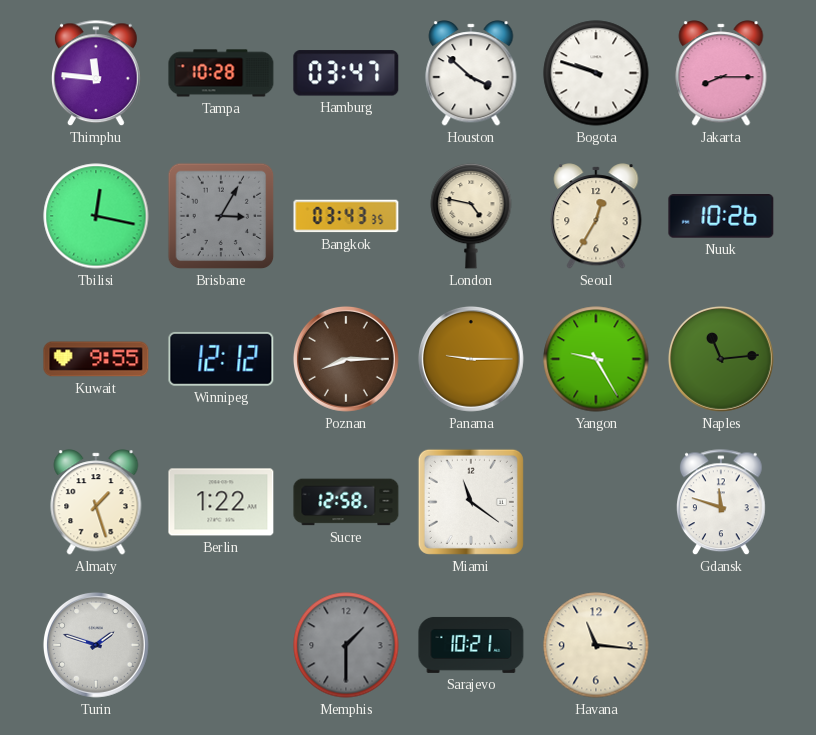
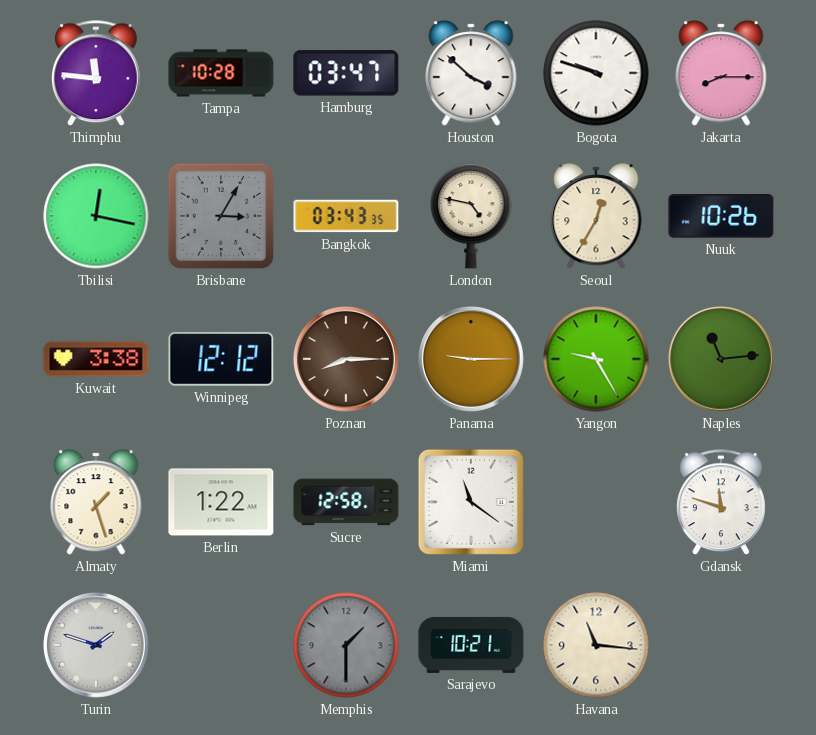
Kuwait: 9:55 -> 3:38 (96, 359)
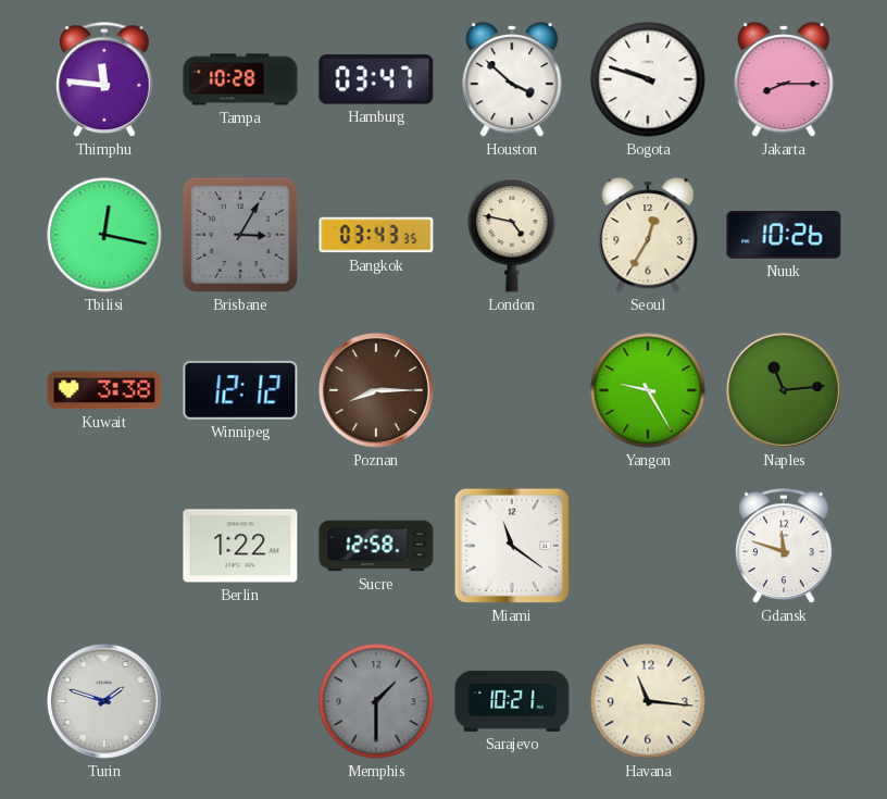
Panama: 9:15 -> none (471, 359)
Almaty: 1:27 -> none (96, 502)
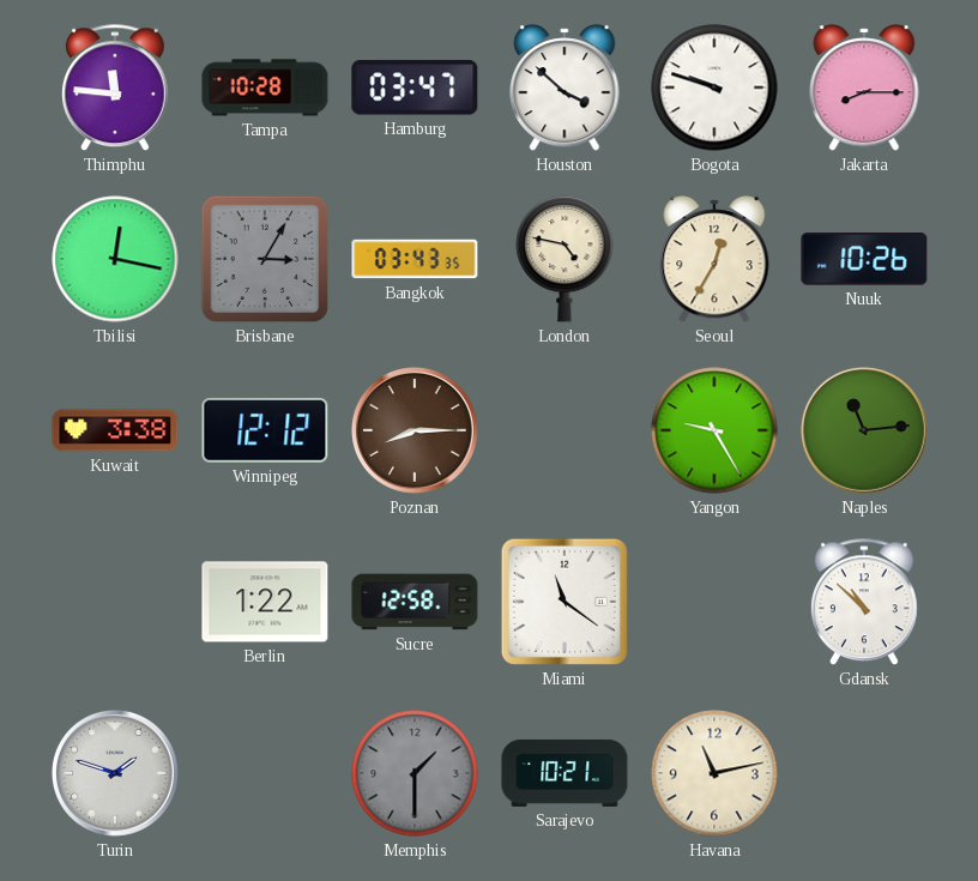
Gdansk: 11:48 -> 10:52 (865, 603)
Havana: 11:16 -> 11:13 (714, 773)
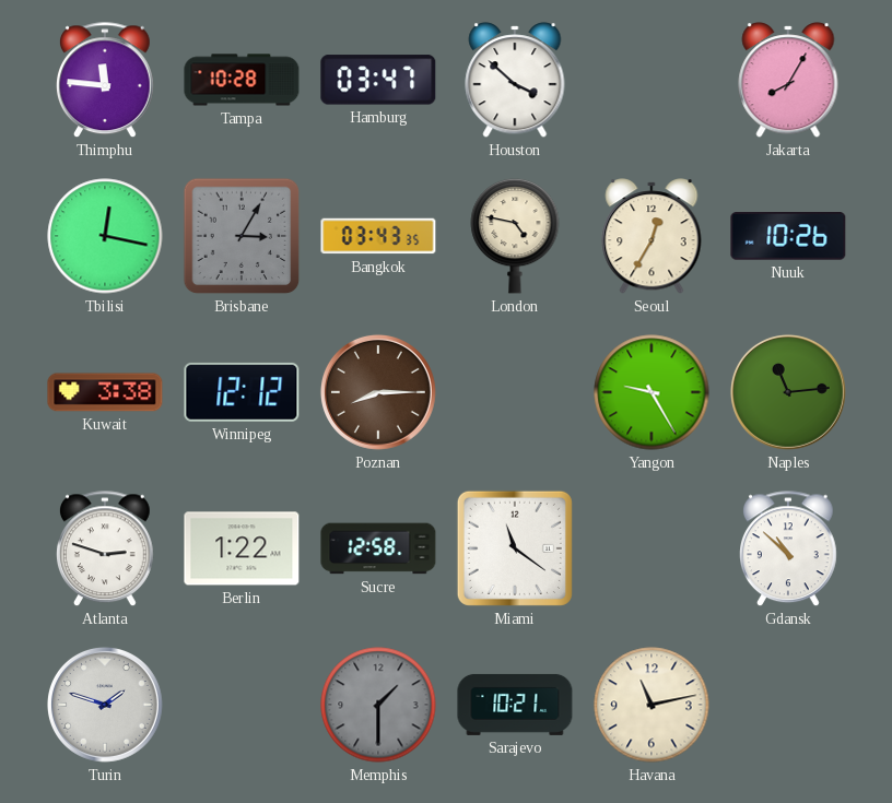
Bogota: 9:48 -> none (714, 88)
Jakarta: 8:15 -> 8:05 (788, 80)
Atlanta: none -> 2:48 (106, 550)
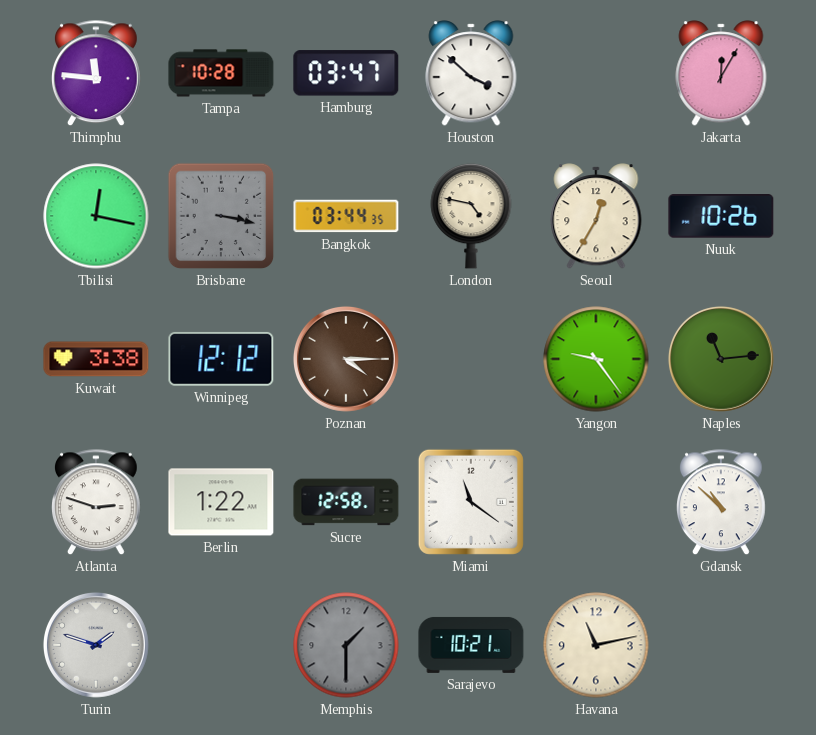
Jakarta: 8:05 -> 12:05 (721, 73)
Brisbane: 3:05 -> 3:17 (221, 216)
Bangkok: 03:43 -> 03:44 (346, 216)
Poznan: 8:15 -> 4:15 (346, 359)
Yangon: 9:25 -> 9:24 (596, 359)
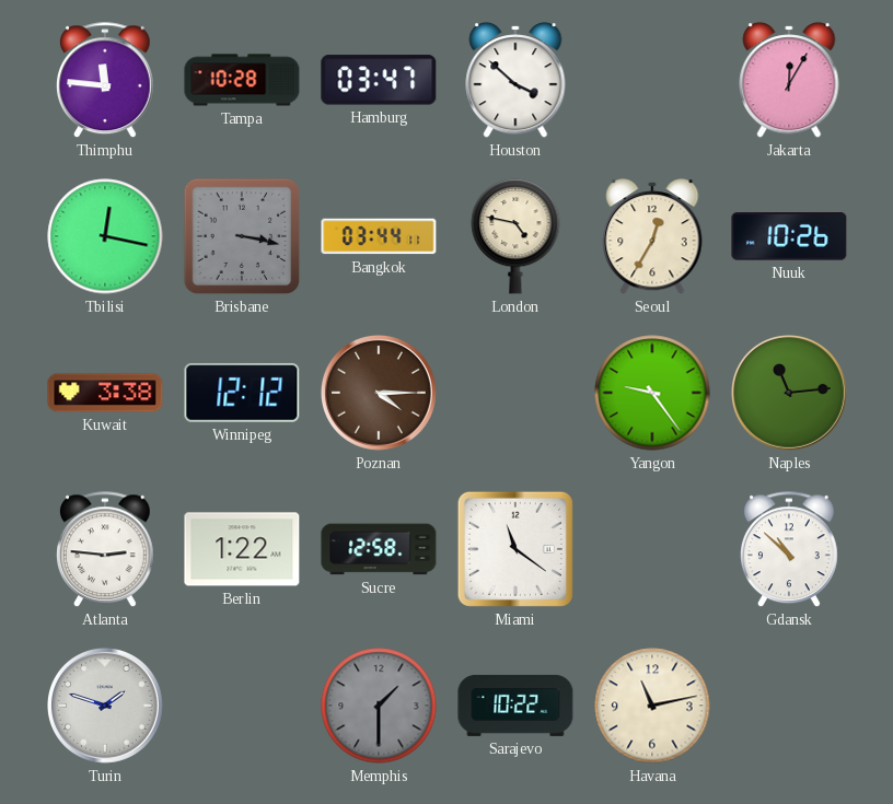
Bangkok: 03:44:35 -> 03:44:11 (379, 236)
Atlanta: 2:48 -> 2:46 (106, 550)
Sarajevo: 10:21 -> 10:22 (515, 706)
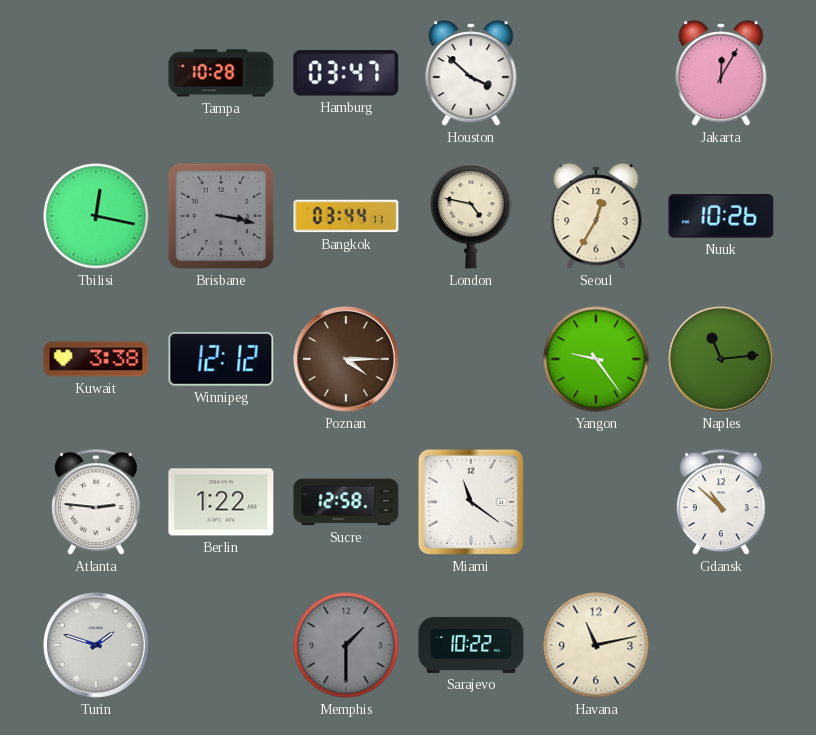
Thimphu: 11:46 -> none (106, 81)
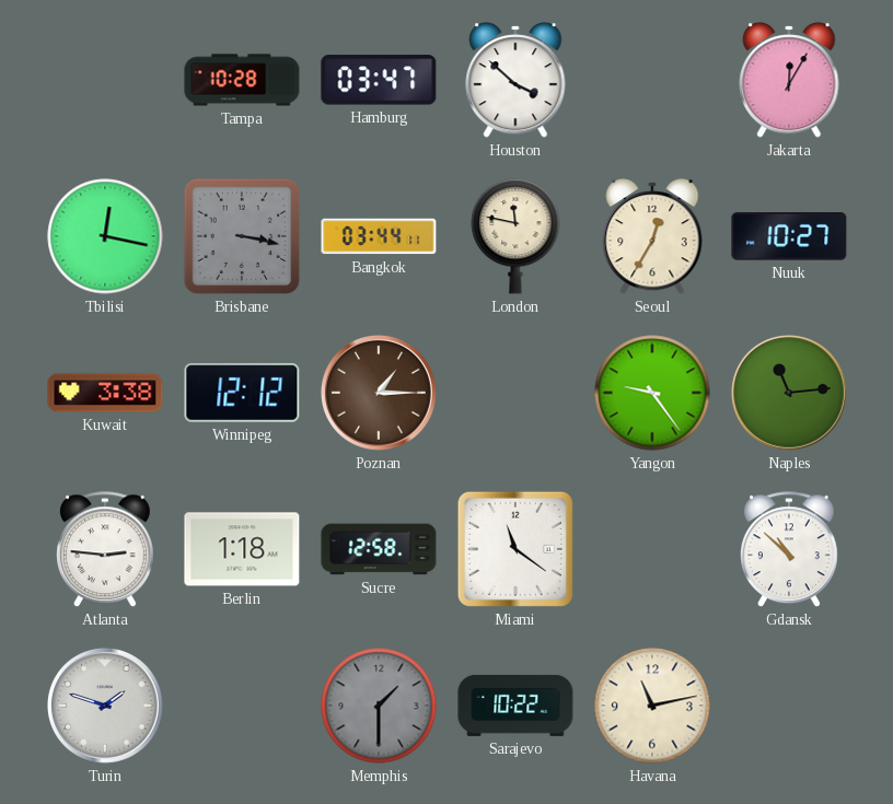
London: 4:47 -> 11:47 (515, 236)
Nuuk: 10:26 -> 10:27 (789, 237)
Poznan: 4:15 -> 1:15 (379, 393)
Berlin: 1:22 -> 1:18 (242, 549)
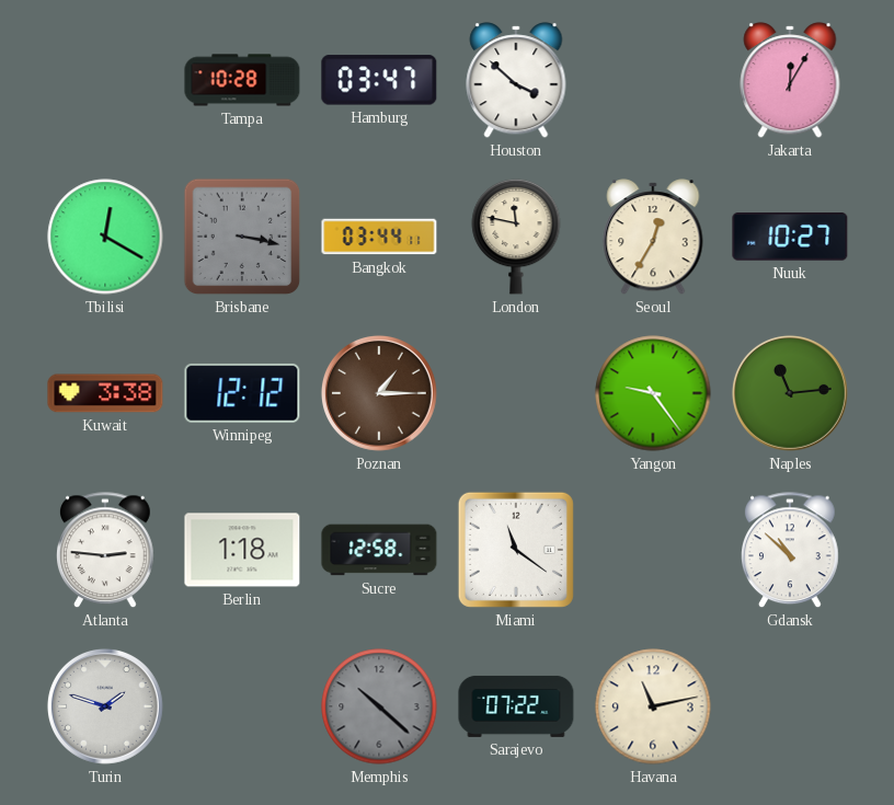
Tbilisi: 12:17 -> 12:20 (105, 237)
Memphis: 1:30 -> 10:22 (379, 706)
Sarajevo: 10:22 -> 07:22 (516, 706)
